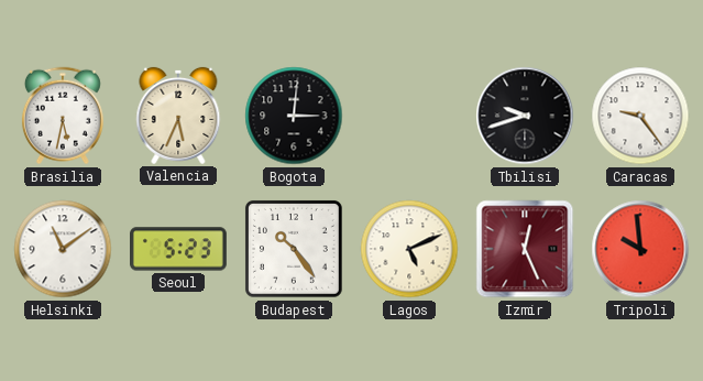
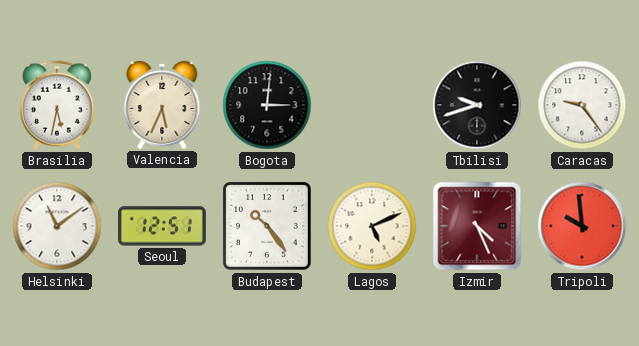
Seoul: 5:23 -> 12:51 (163, 226)
Izmir: 12:26 -> 4:26 (477, 226)
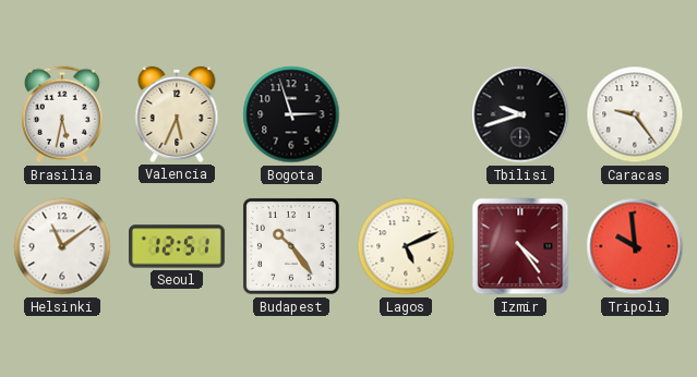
Bogota: 3:01 -> 2:57 (291, 114)
Izmir: 4:26 -> 4:24 (520, 246)
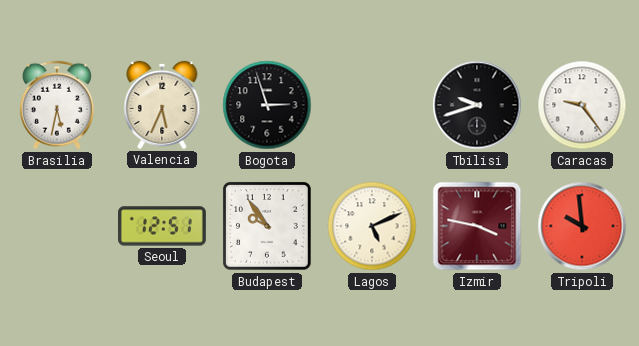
Helsinki: 11:09 -> none (62, 246)
Budapest: 10:24 -> 9:54 (268, 227)
Izmir: 4:24 -> 3:47 (477, 226)
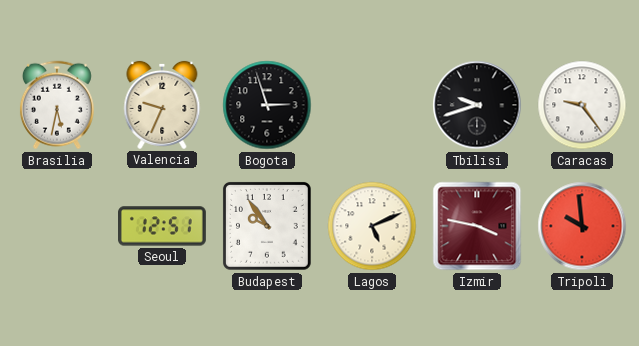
Valencia: 5:34 -> 9:34 (162, 105)
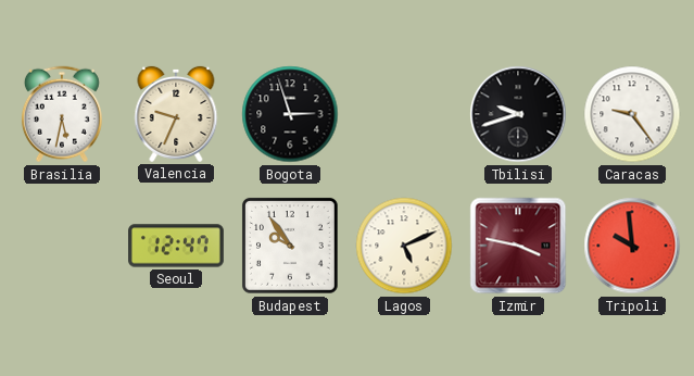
Seoul: 12:51 -> 12:47 (177, 246)
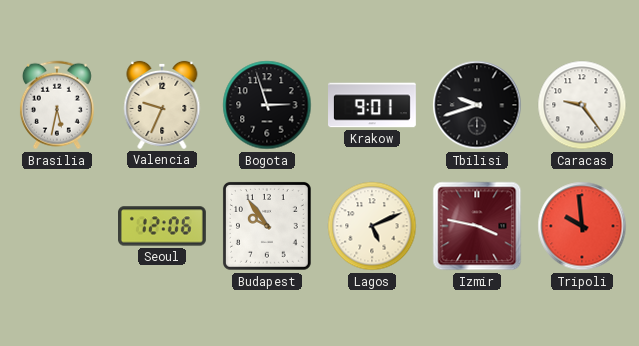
Krakow: none -> 9:01 (373, 105)
Seoul: 12:47 -> 12:06 (163, 226)
